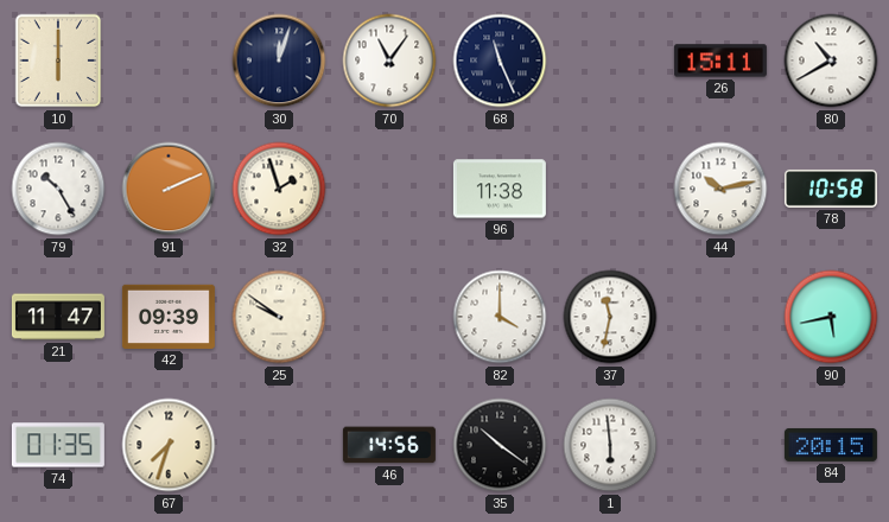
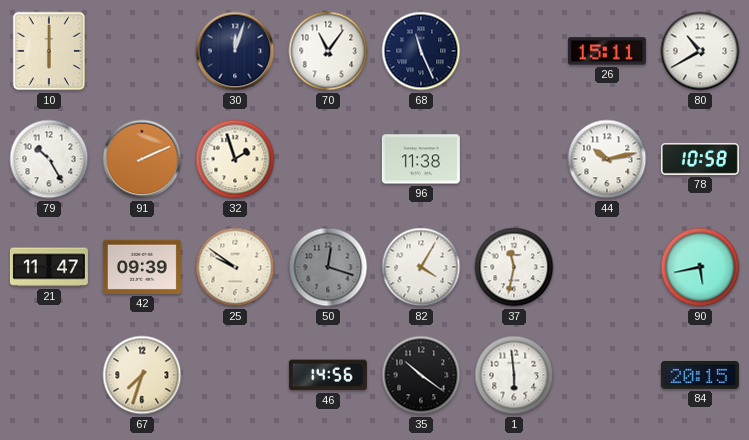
50: none -> 12:18 (328, 267)
82: 4:00 -> 4:05 (421, 267)
74: 01:35 -> none (58, 445)
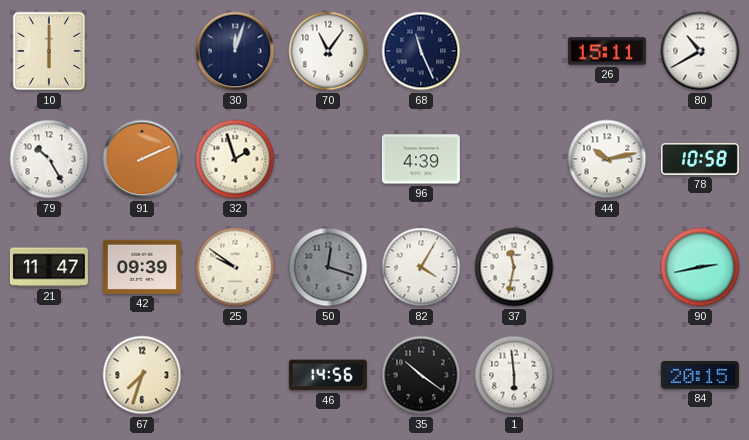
96: 11:38 -> 4:39 (421, 159)
90: 5:43 -> 2:43 (700, 267)
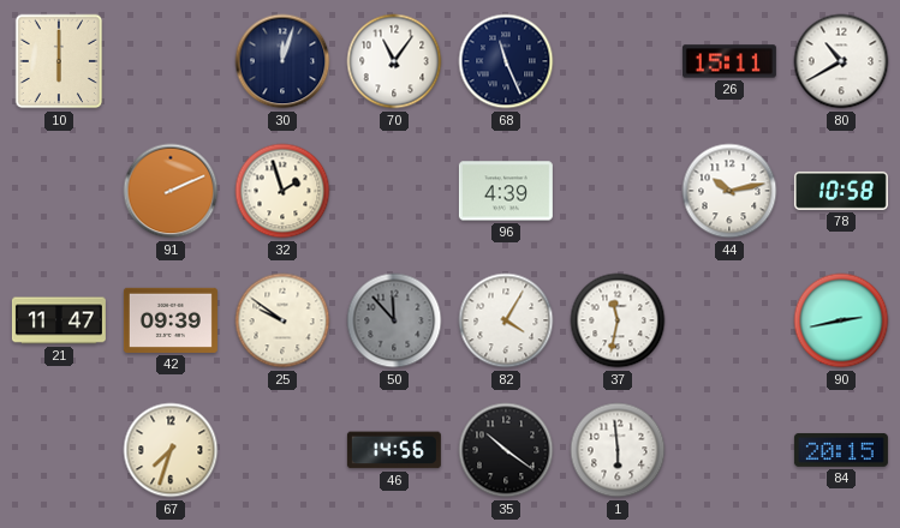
79: 10:25 -> none (49, 159)
50: 12:18 -> 11:53 (394, 320)
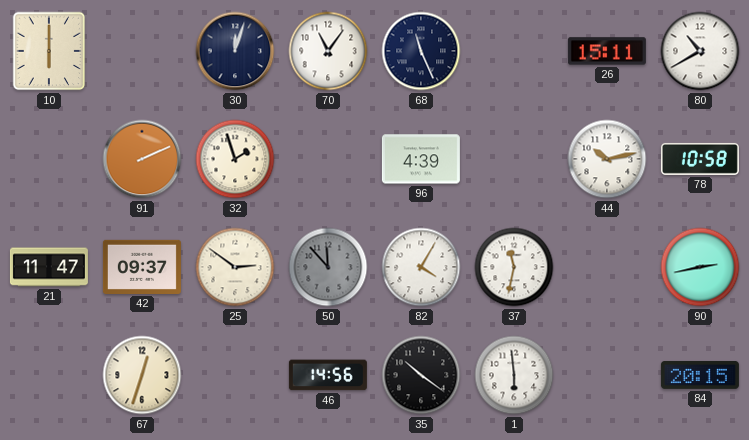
42: 09:39 -> 09:37 (142, 267)
25: 9:51 -> 2:51 (235, 267)
67: 7:33 -> 12:33 (142, 375)
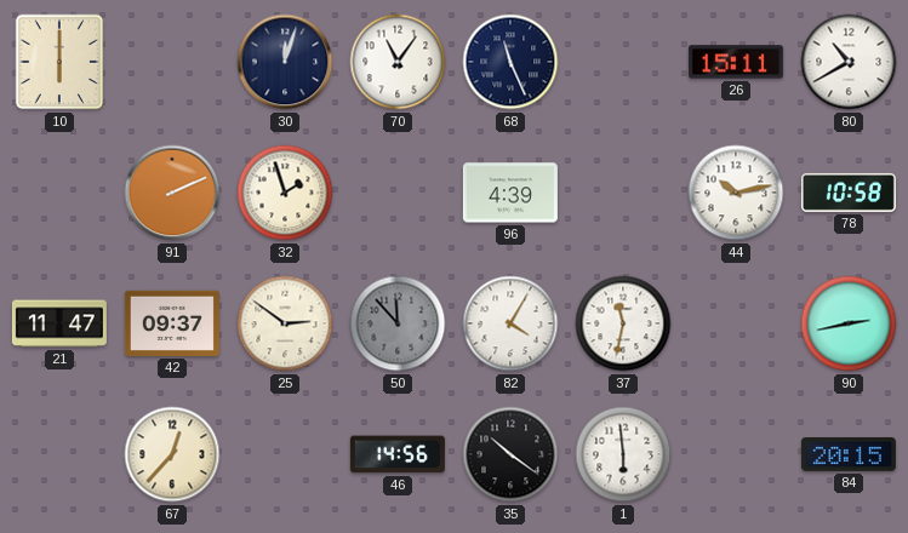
67: 12:33 -> 12:37 (172, 454)
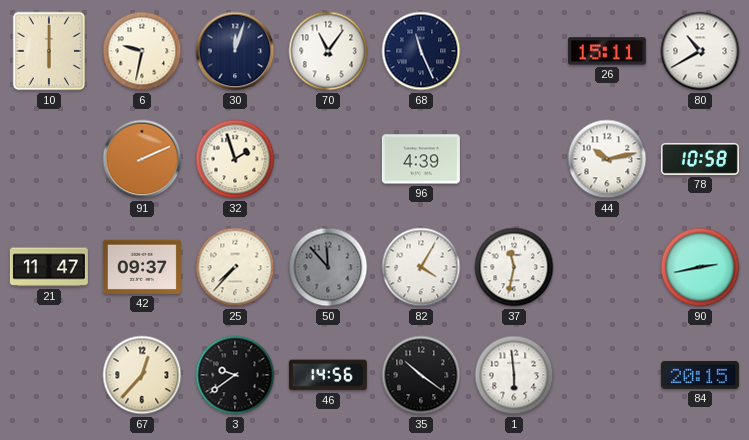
6: none -> 9:32 (142, 51)
25: 2:51 -> 7:37 (235, 267)
3: none -> 9:39 (235, 375)
